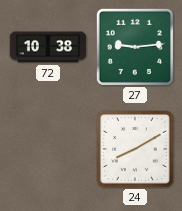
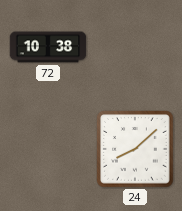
27: 9:14 -> none (134, 46)
24: 8:10 -> 8:08 (136, 150)
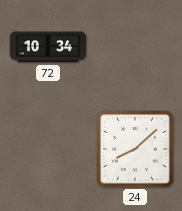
72: 10:38 -> 10:34 (48, 47)
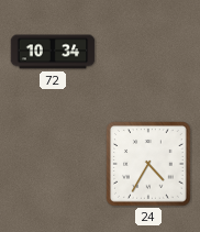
24: 8:08 -> 4:35 (149, 165)
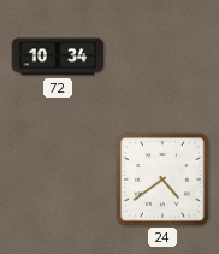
24: 4:35 -> 4:39 (164, 181)
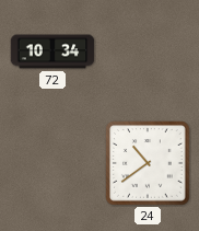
24: 4:39 -> 10:39 (149, 164)
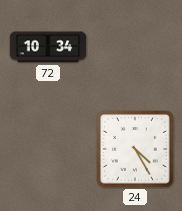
24: 10:39 -> 4:25 (136, 150)
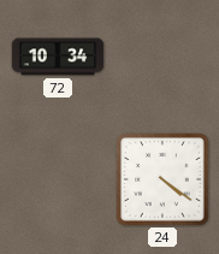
24: 4:25 -> 4:21 (164, 181)
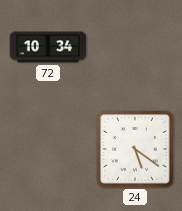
24: 4:21 -> 5:21 (136, 150)
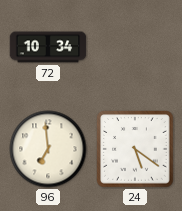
96: none -> 6:59 (48, 149)
